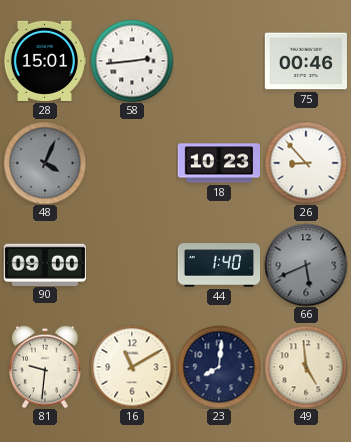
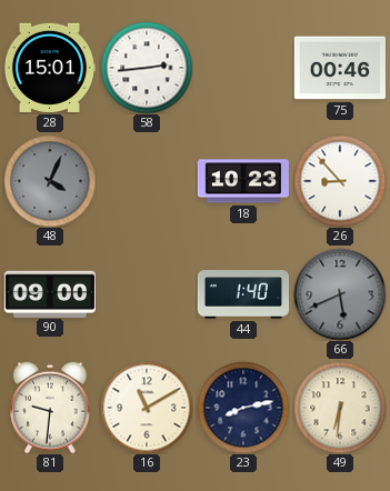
23: 8:01 -> 8:13 (243, 408)
49: 4:59 -> 6:31 (340, 408)
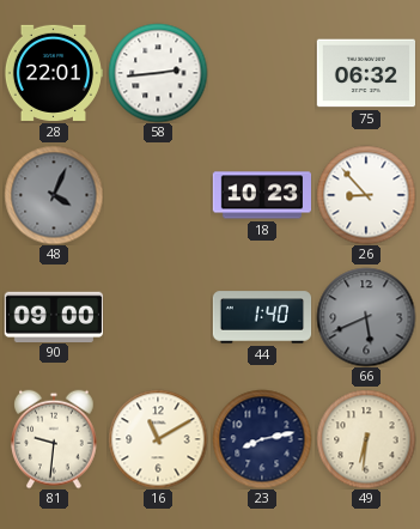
28: 15:01 -> 22:01 (53, 73)
75: 00:46 -> 06:32 (365, 73)
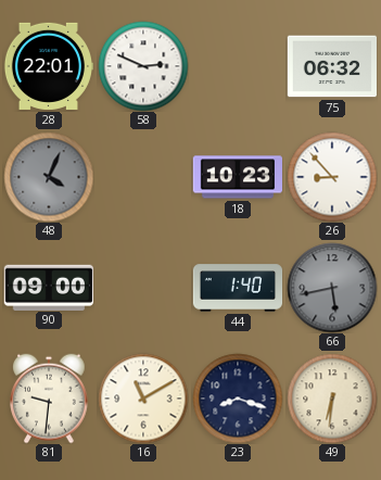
58: 2:44 -> 2:49 (143, 66)
66: 5:41 -> 5:43 (332, 288)
23: 8:13 -> 8:18 (238, 399)
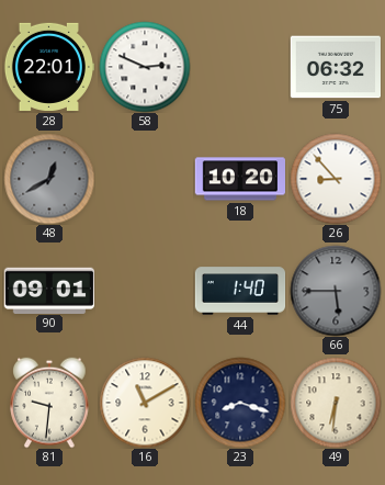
48: 4:04 -> 12:40 (49, 179)
18: 10:23 -> 10:20 (239, 179)
90: 09:00 -> 09:01 (49, 290)
66: 5:43 -> 5:45 (336, 291)
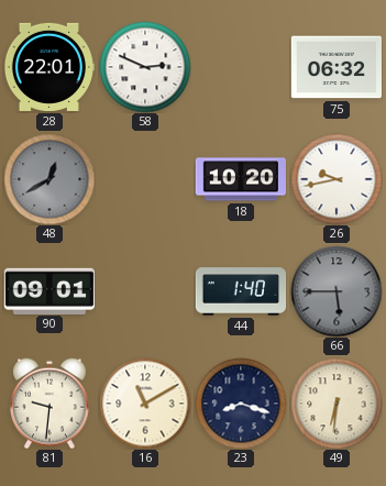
26: 8:53 -> 9:43 (337, 179)
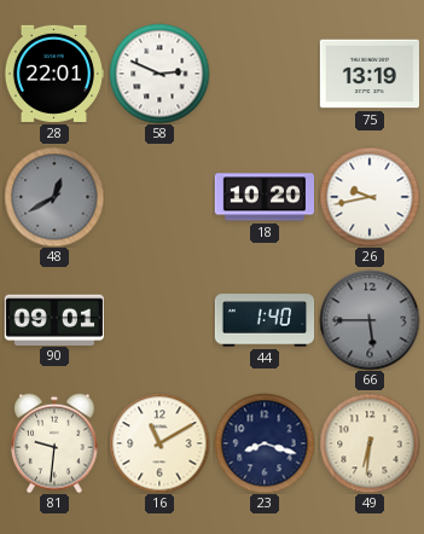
75: 06:32 -> 13:19 (368, 74)
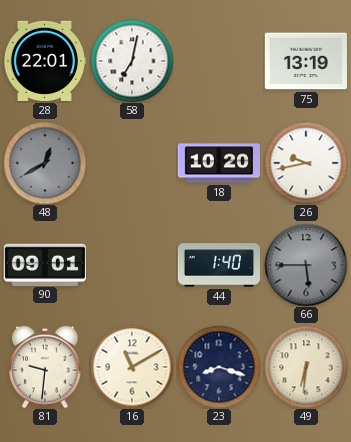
58: 2:49 -> 7:02 (132, 61)
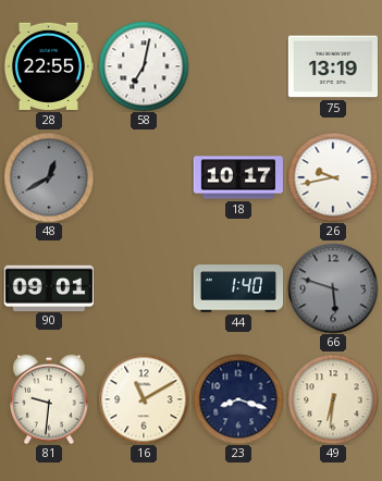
28: 22:01 -> 22:55 (48, 66)
18: 10:20 -> 10:17 (237, 177)
66: 5:45 -> 5:48 (333, 288)
